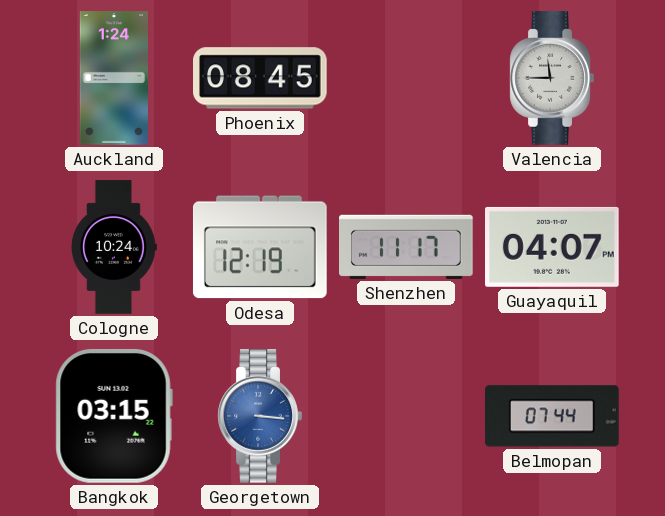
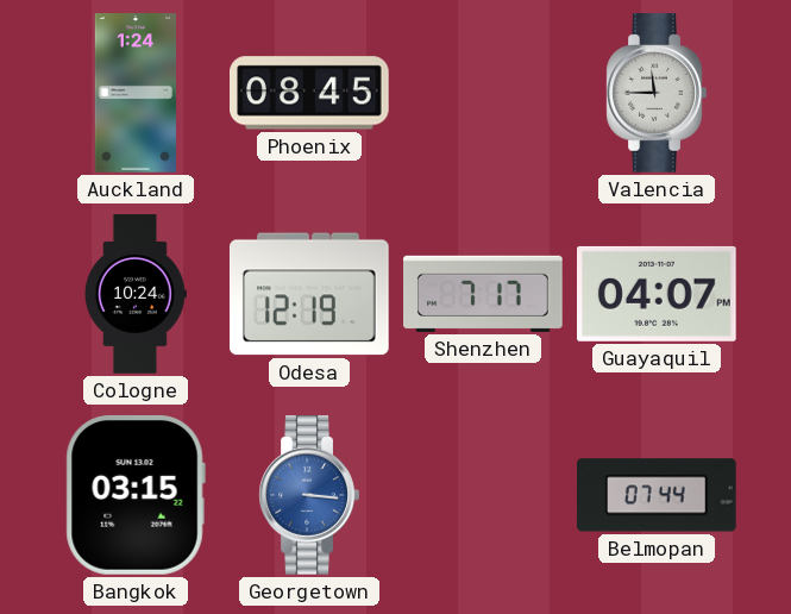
Shenzhen: 11:17 -> 7:17 (484, 294)
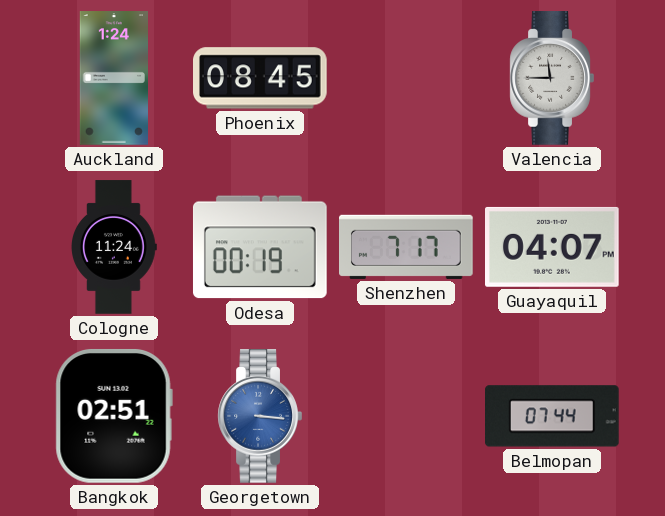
Cologne: 10:24 -> 11:24 (114, 247)
Odesa: 12:19 -> 00:19 (260, 247)
Bangkok: 03:15 -> 02:51 (114, 416)
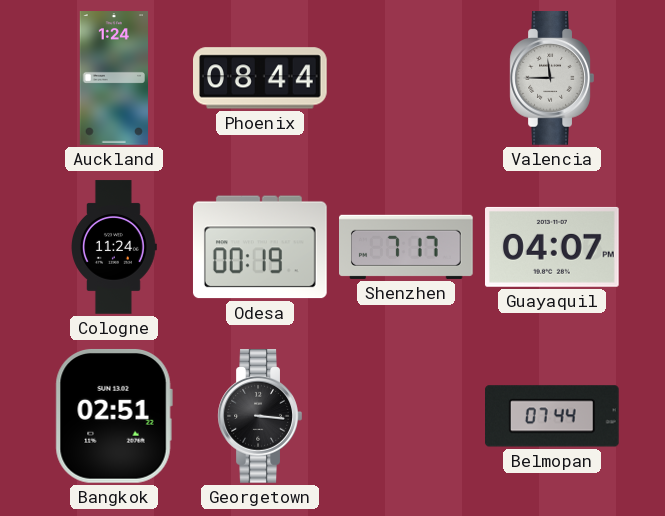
Phoenix: 08:45 -> 08:44 (261, 78)
Georgetown dial: blue -> black (260, 416)
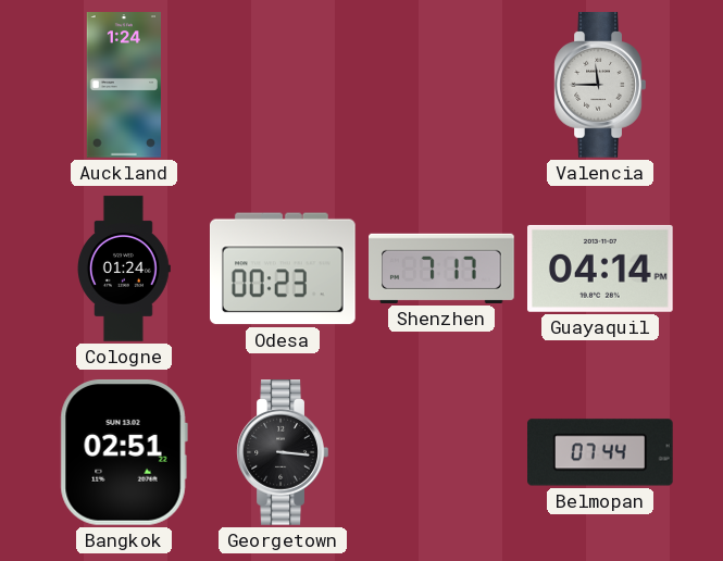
Phoenix: 08:44 -> none (261, 78)
Cologne: 11:24 -> 01:24 (124, 269)
Odesa: 00:19 -> 00:23 (283, 269)
Guayaquil: 04:07 -> 04:14 (601, 269)
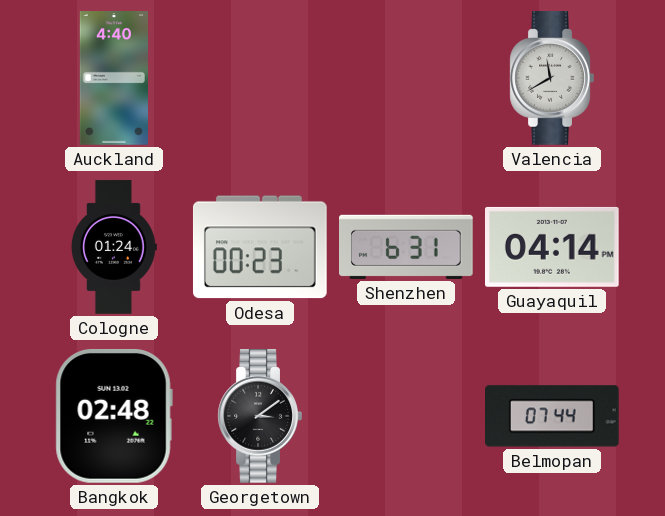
Auckland: 1:24 -> 4:40 (113, 78)
Valencia: 11:45 -> 11:40 (552, 78)
Shenzhen: 7:17 -> 6:31 (407, 247)
Bangkok: 02:51 -> 02:48 (114, 416)
Georgetown: 3:16 -> 3:09 (260, 416)
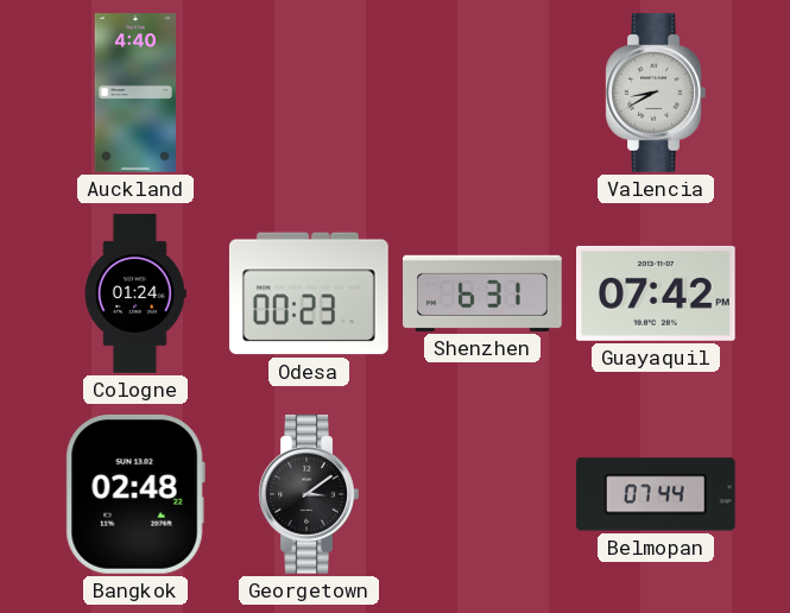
Valencia: 11:40 -> 8:40 (656, 93)
Guayaquil: 04:14 -> 07:42 (657, 293)
